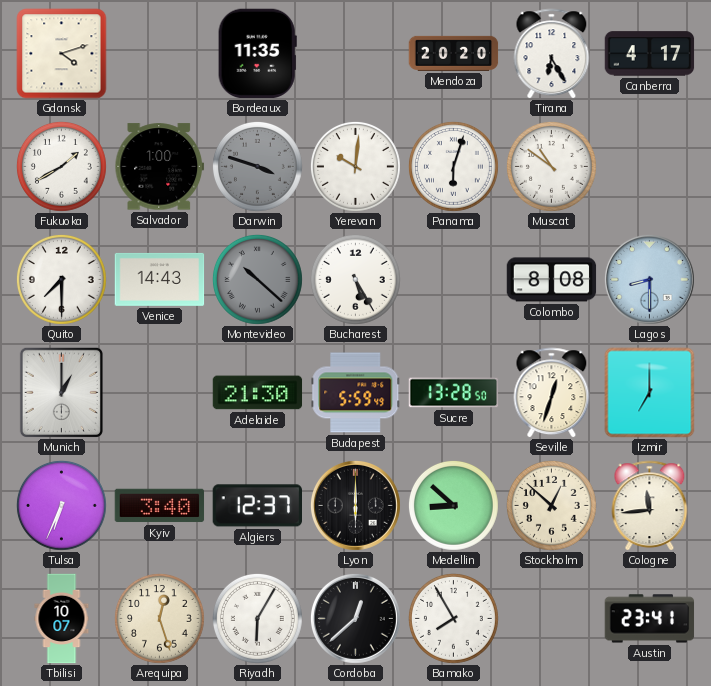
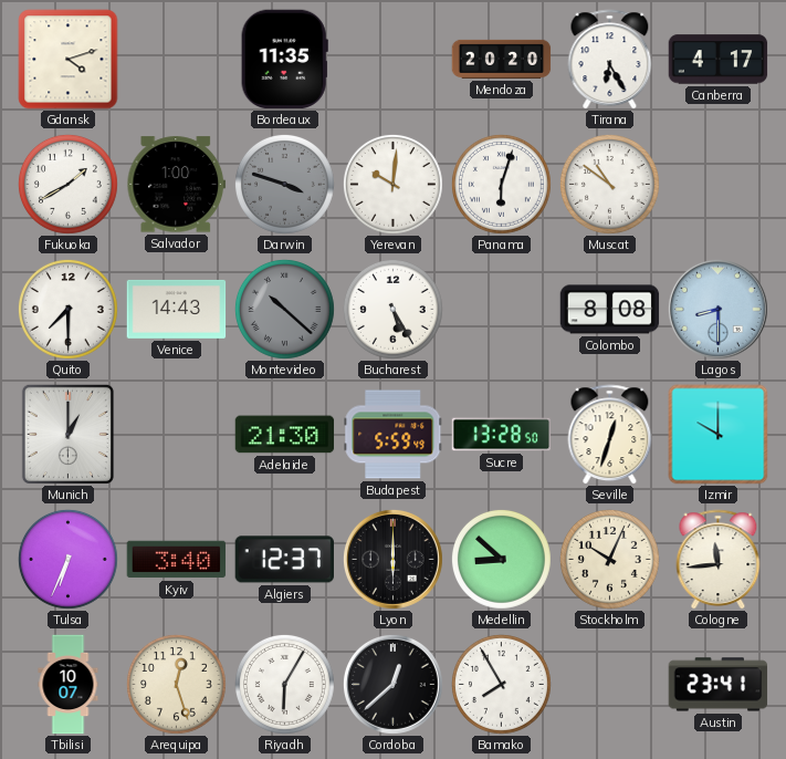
Izmir: 7:00 -> 10:00 (719, 435)
Stockholm: 12:52 -> 10:04 (609, 559)
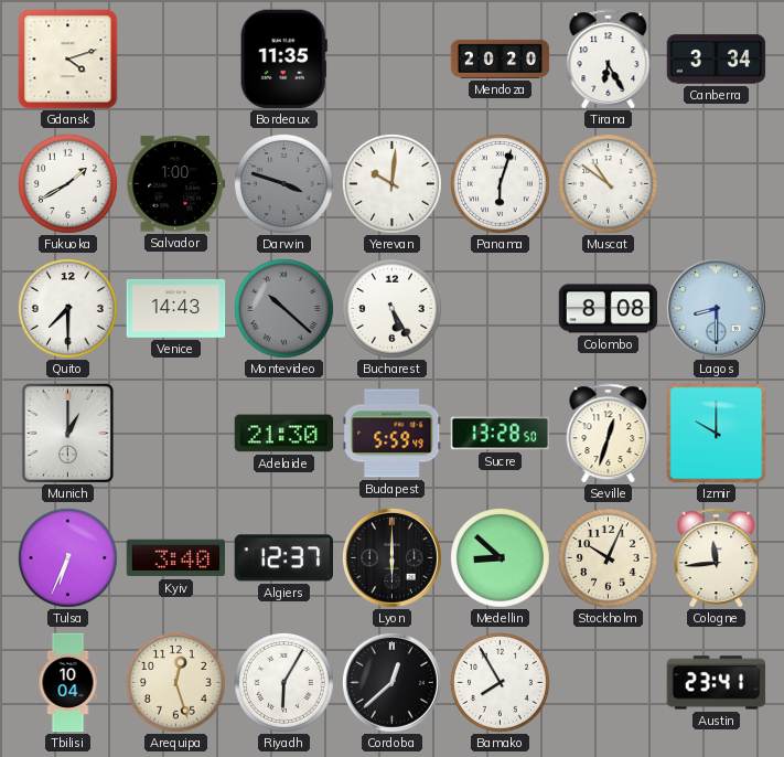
Canberra: 4:17 -> 3:34 (717, 60)
Tbilisi: 10:07 -> 10:04 (68, 683)
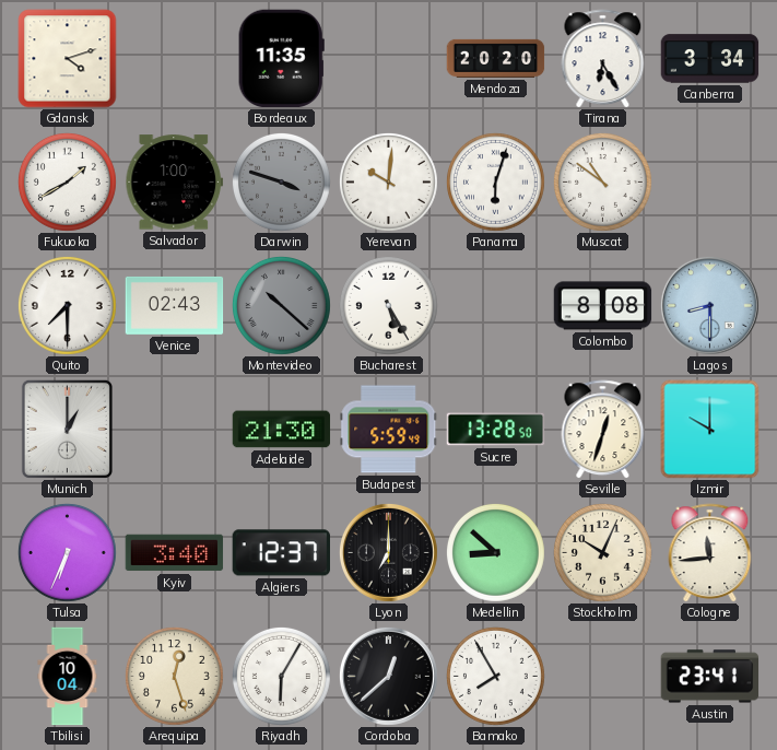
Venice: 14:43 -> 02:43 (175, 305)
Lyon: 6:00 -> 7:00 (388, 552)
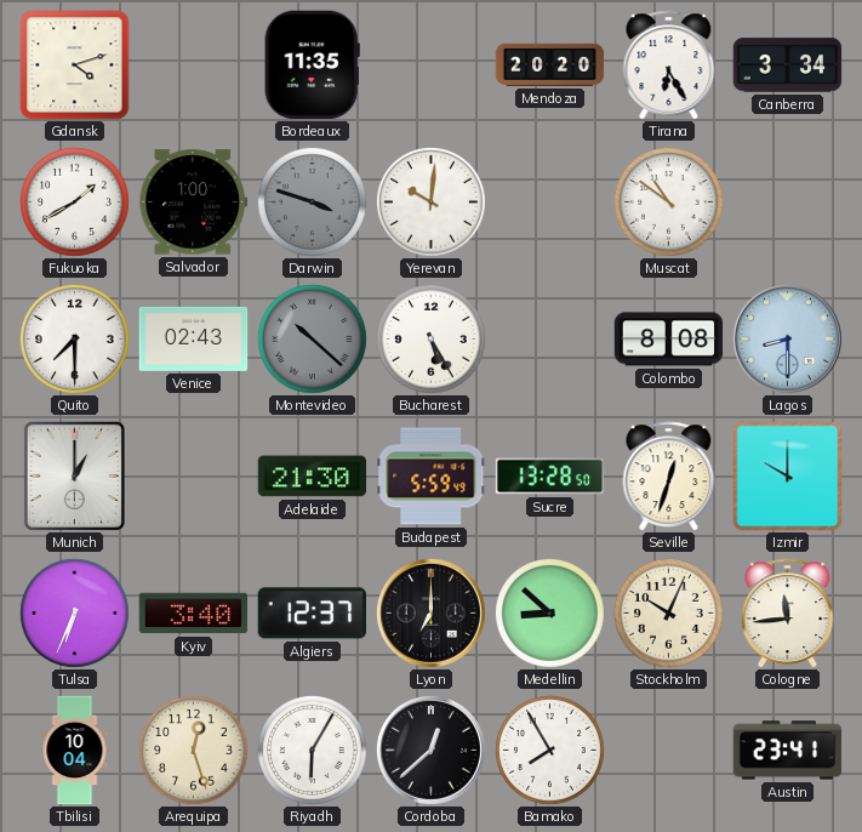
Panama: 6:03 -> none (495, 181)
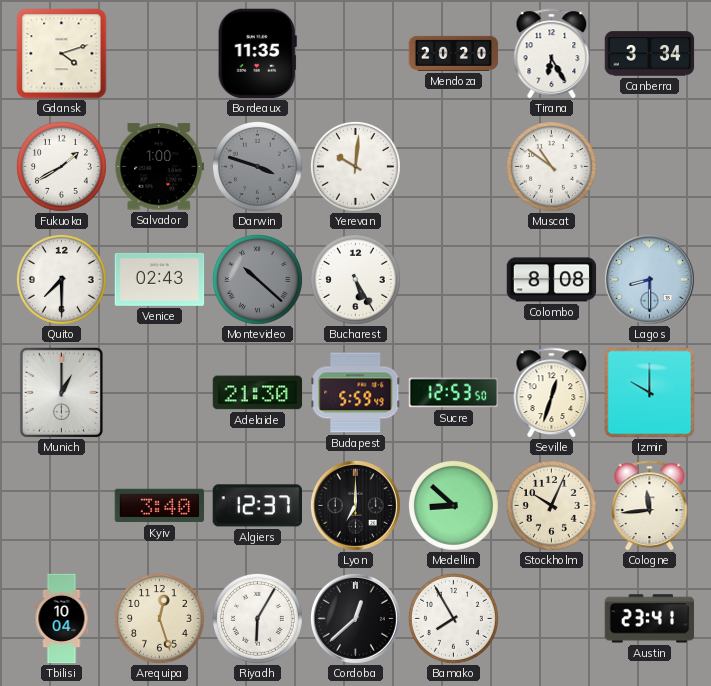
Sucre: 13:28 -> 12:53 (454, 393)
Tulsa: 6:34 -> none (74, 612)
